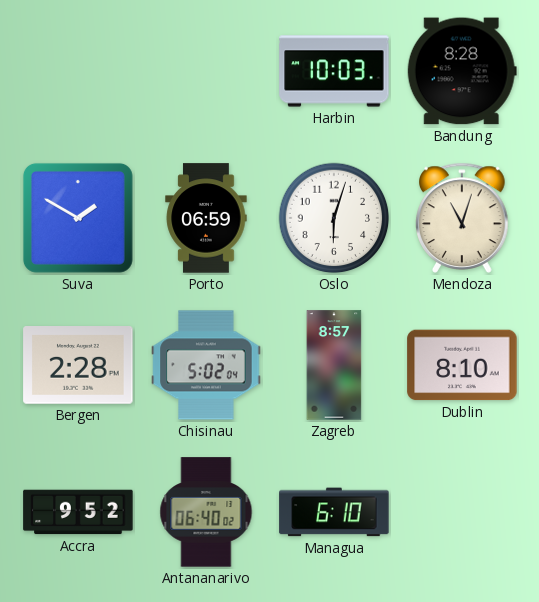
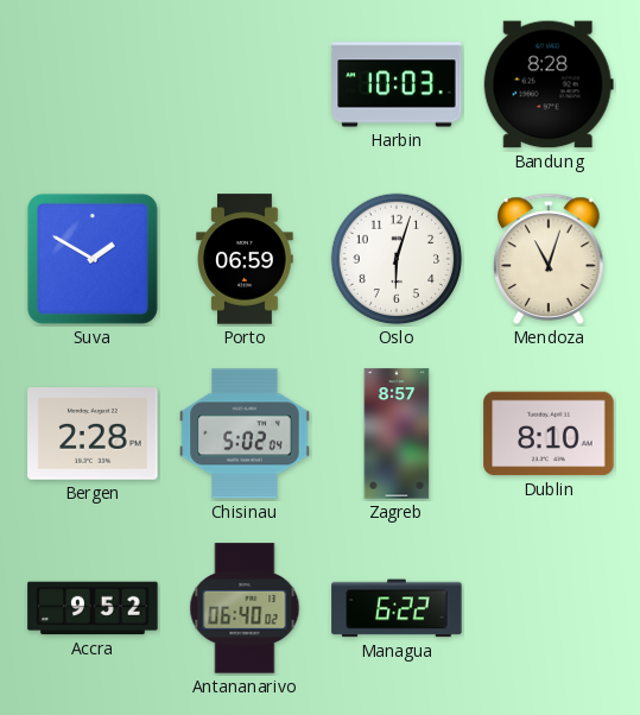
Managua: 6:10 -> 6:22 (397, 608)
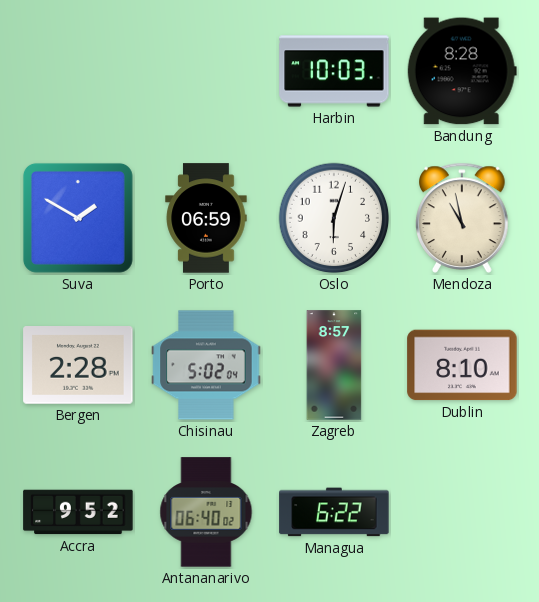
Mendoza: 11:03 -> 10:58 (462, 218)
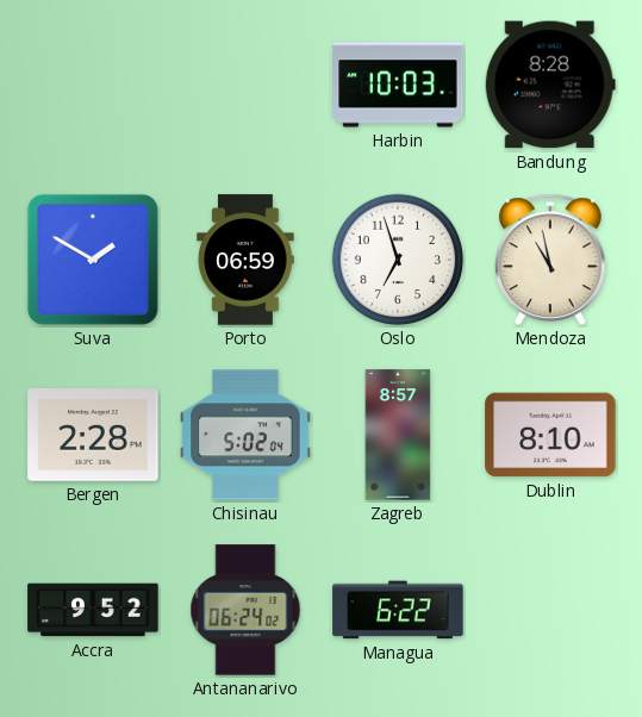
Oslo: 6:03 -> 6:57 (398, 260)
Antananarivo: 06:40 -> 06:24 (245, 610)
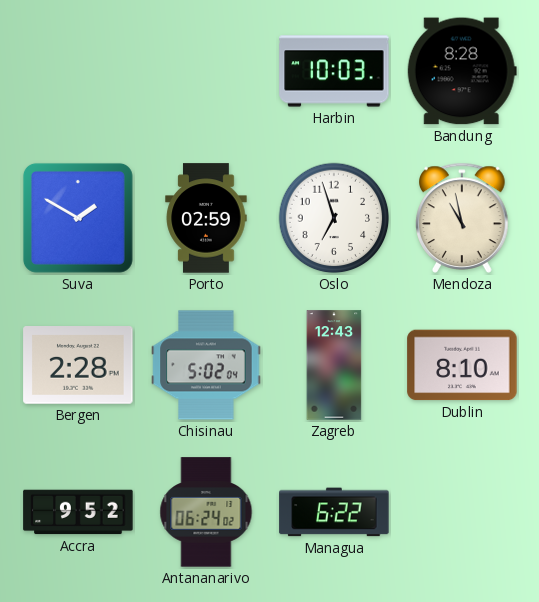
Porto: 06:59 -> 02:59 (206, 218)
Zagreb: 8:57 -> 12:43 (334, 365)
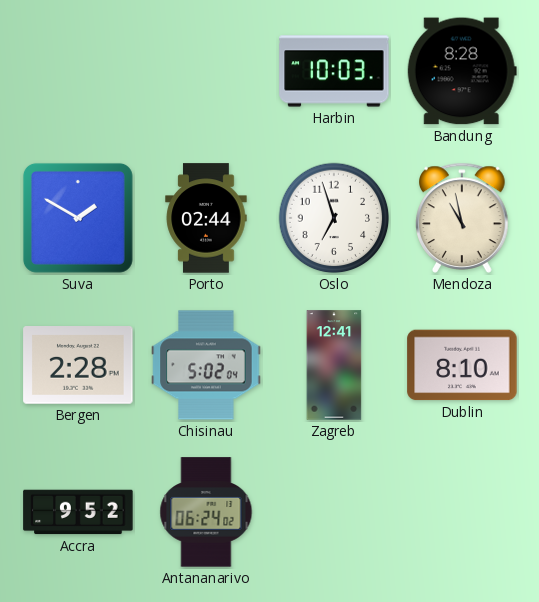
Porto: 02:59 -> 02:44 (206, 218)
Zagreb: 12:43 -> 12:41 (334, 365)
Managua: 6:22 -> none (334, 512)
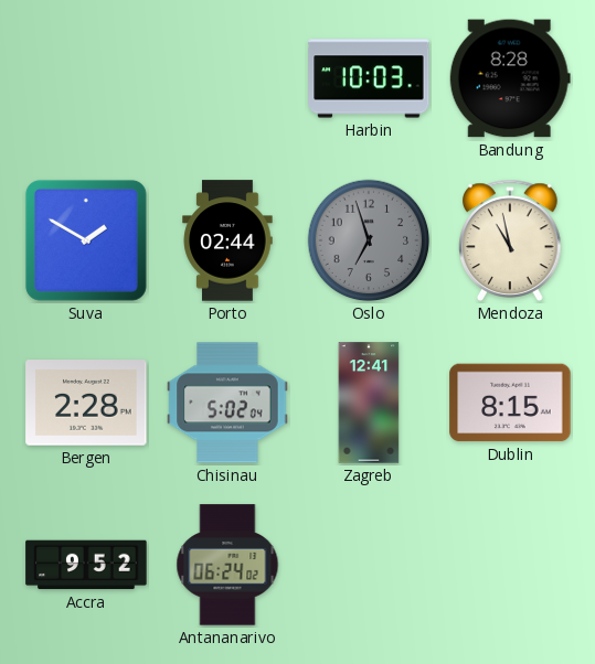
Oslo dial: white -> grey (369, 240)
Dublin: 8:10 -> 8:15 (510, 403)
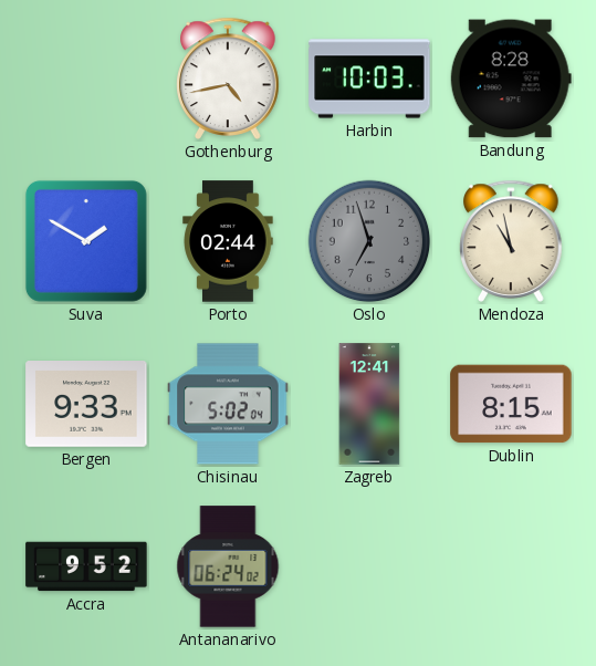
Gothenburg: none -> 4:43 (228, 79)
Bergen: 2:28 -> 9:33 (86, 405)
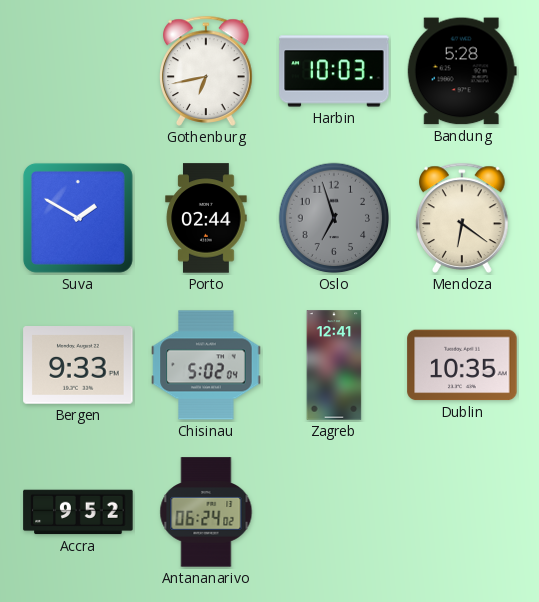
Gothenburg: 4:43 -> 6:43 (206, 71)
Bandung: 8:28 -> 5:28 (462, 71)
Mendoza: 10:58 -> 6:21 (462, 218)
Dublin: 8:15 -> 10:35 (462, 365)
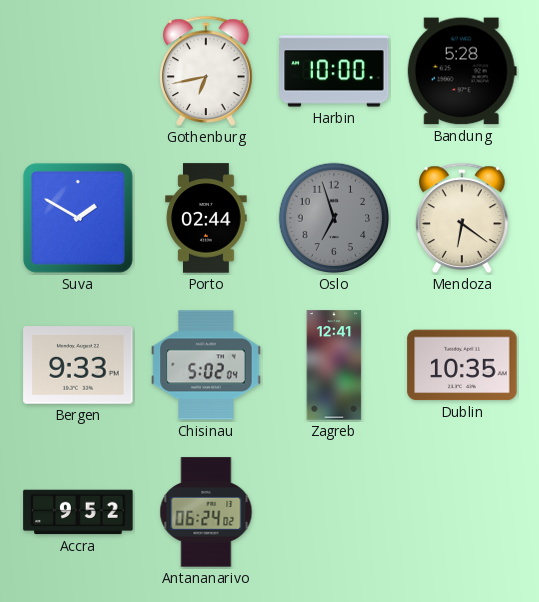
Harbin: 10:03 -> 10:00 (334, 71)
